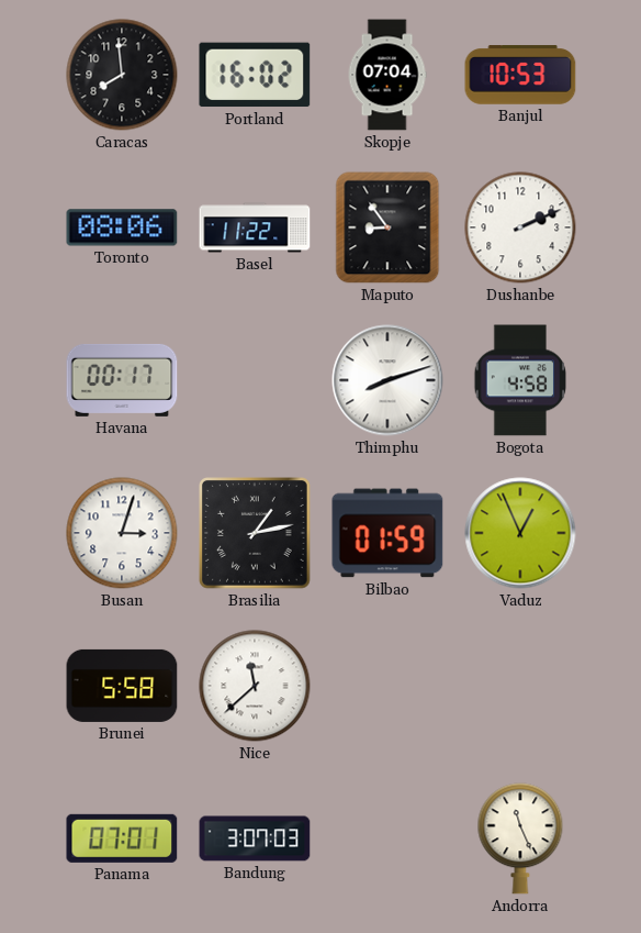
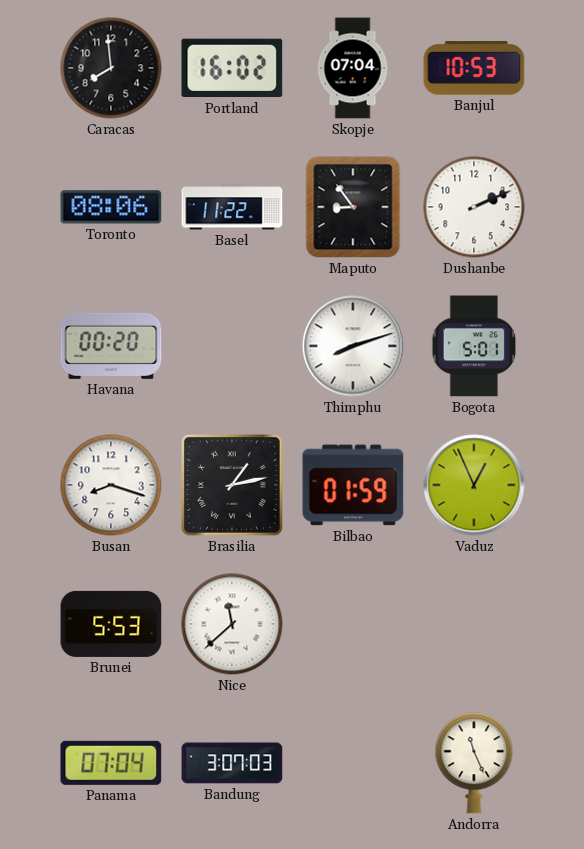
Havana: 00:17 -> 00:20 (111, 346)
Bogota: 4:58 -> 5:01 (474, 346)
Busan: 3:03 -> 8:18 (111, 485)
Brunei: 5:58 -> 5:53 (111, 624)
Panama: 07:01 -> 07:04 (111, 763)
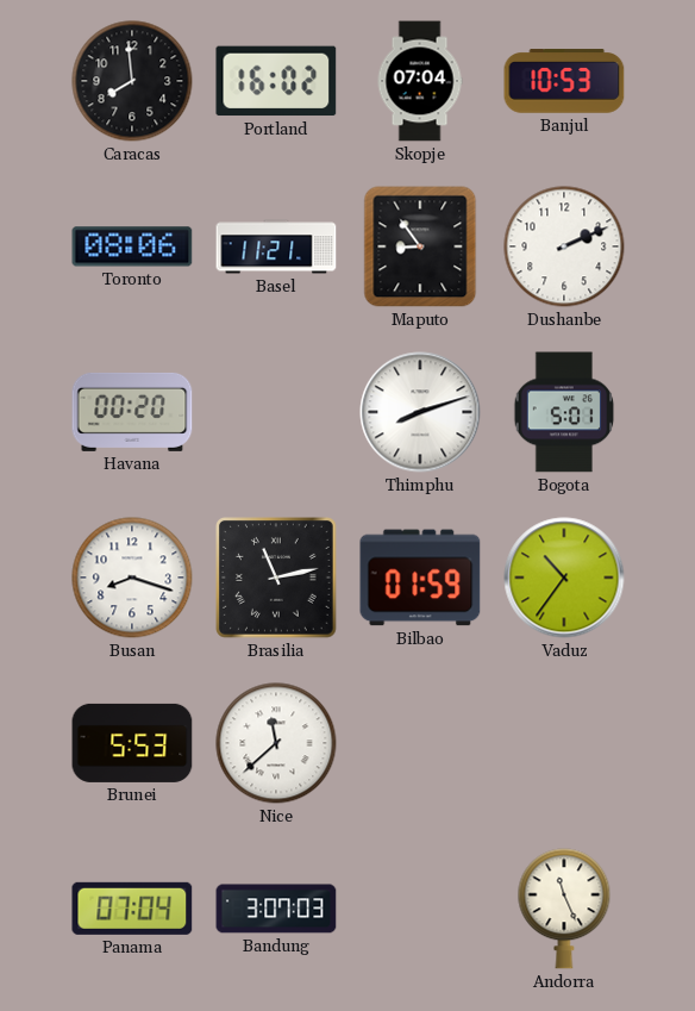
Basel: 11:22 -> 11:21 (276, 246)
Brasilia: 1:13 -> 11:13 (277, 579)
Vaduz: 12:56 -> 10:36 (564, 578)
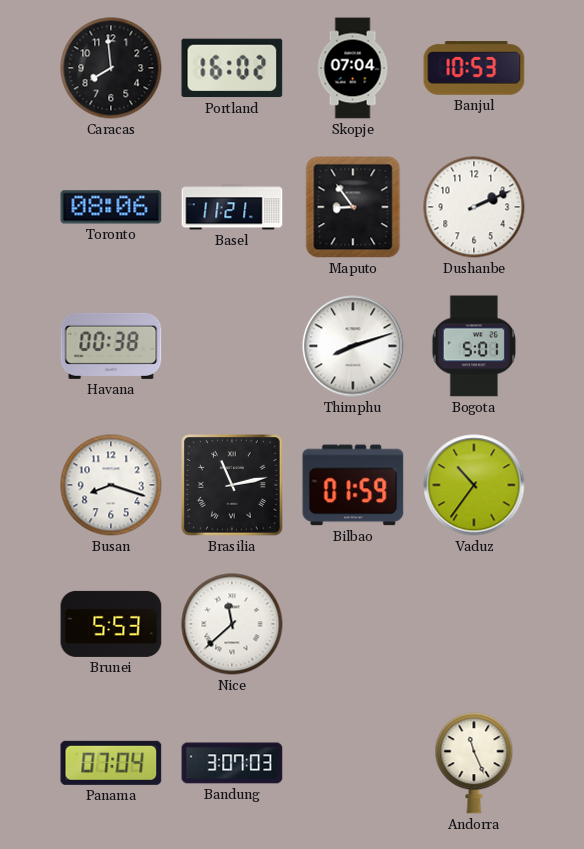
Havana: 00:20 -> 00:38 (111, 346)
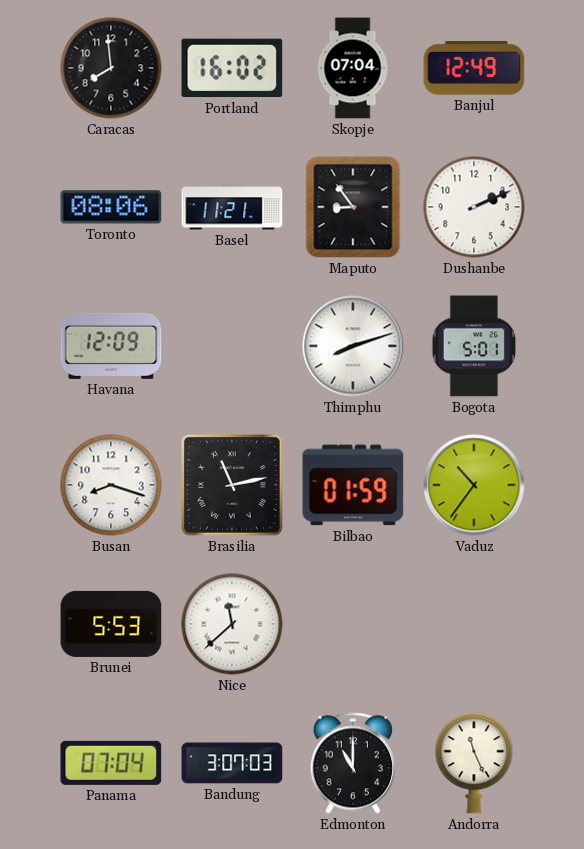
Banjul: 10:53 -> 12:49 (474, 68)
Havana: 00:38 -> 12:09 (111, 346)
Edmonton: none -> 11:00 (353, 763)
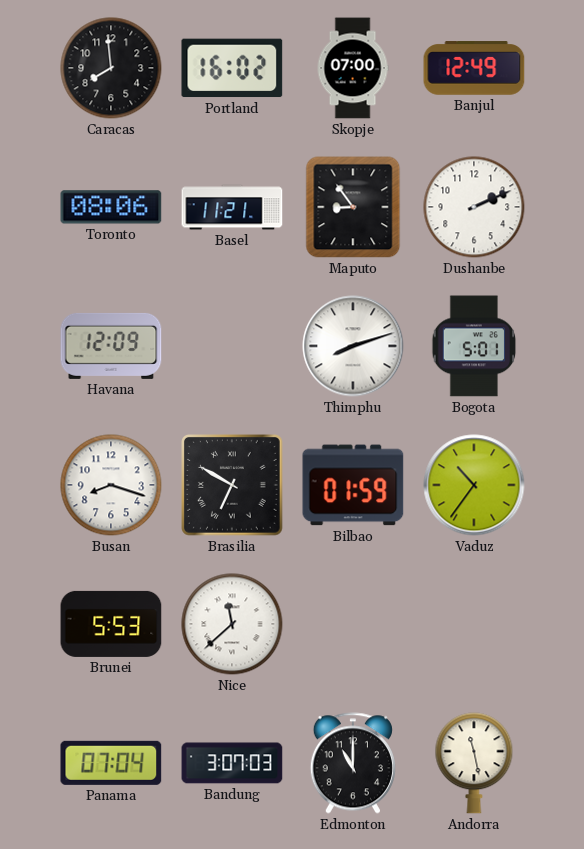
Skopje: 07:04 -> 07:00 (353, 68)
Brasilia: 11:13 -> 6:50 (233, 486)
Andorra: 11:26 -> 11:28 (474, 763)
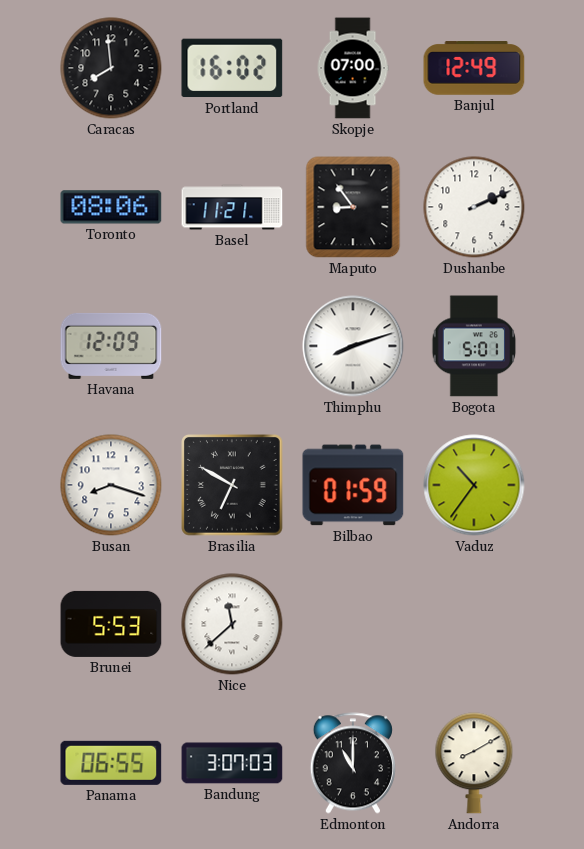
Panama: 07:04 -> 06:55 (111, 763)
Andorra: 11:28 -> 8:10 (474, 763)
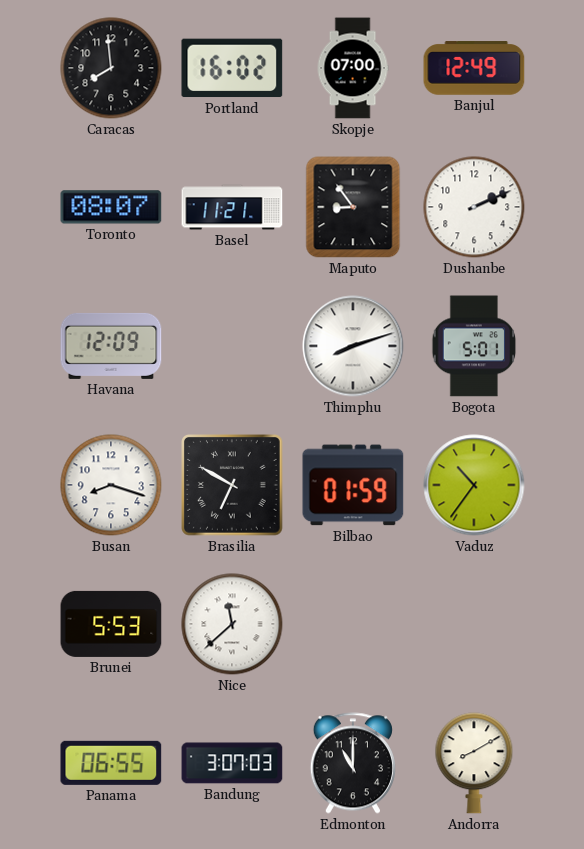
Toronto: 08:06 -> 08:07 (111, 207)
